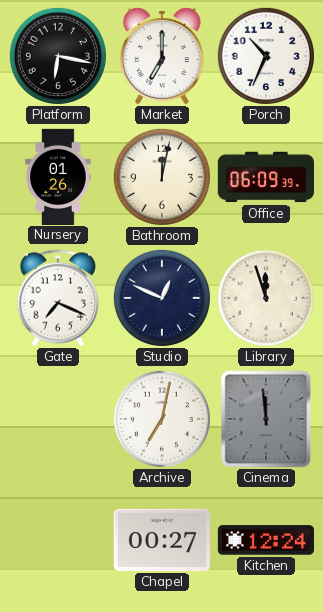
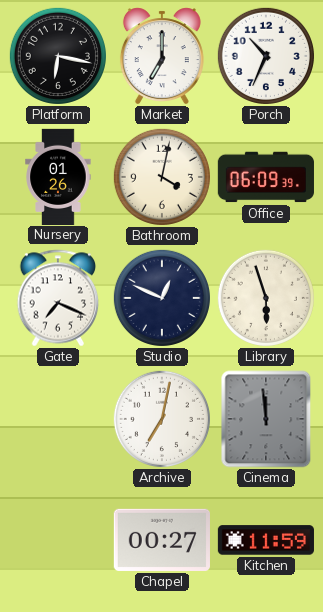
Bathroom: 12:02 -> 4:02 (162, 177)
Library: 11:57 -> 5:57 (266, 298)
Kitchen: 12:24 -> 11:59 (265, 540)
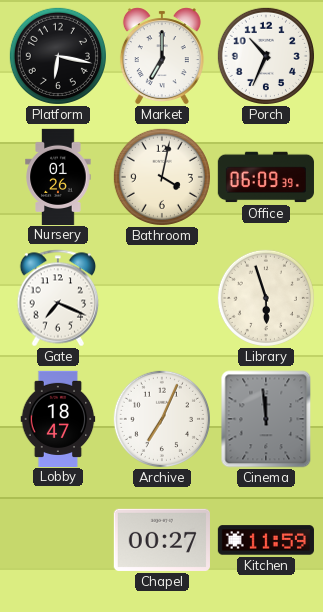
Studio: 12:49 -> none (162, 298)
Lobby: none -> 18:47 (58, 418)
Archive: 7:02 -> 7:04 (162, 419)
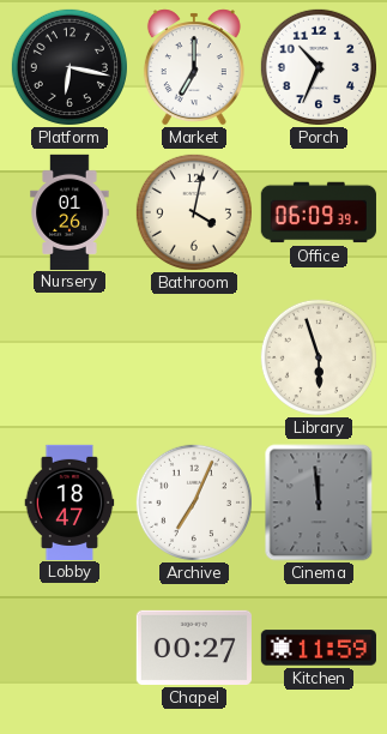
Gate: 7:19 -> none (58, 298)
